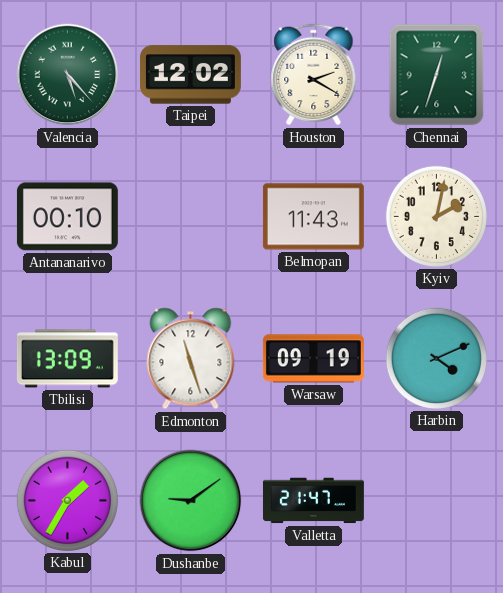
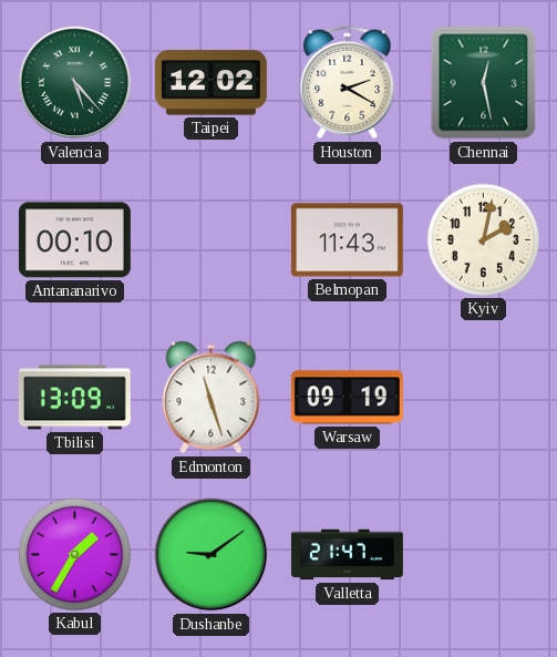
Chennai: 12:33 -> 12:28 (484, 83)
Harbin: 4:11 -> none (436, 358)
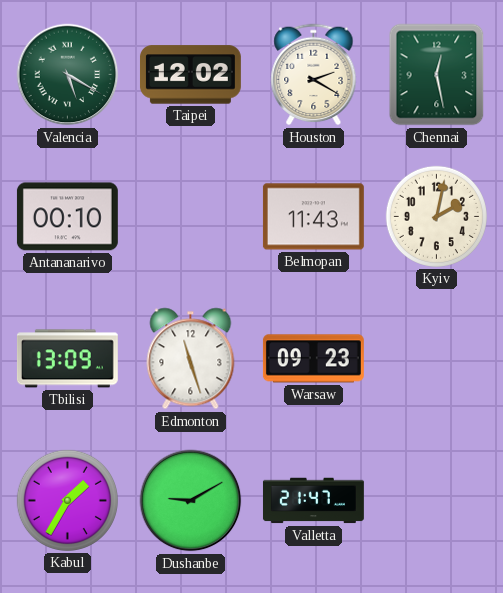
Valencia: 5:23 -> 5:20 (68, 75)
Warsaw: 09:19 -> 09:23 (313, 359)
Dushanbe: 9:09 -> 9:10 (191, 501)
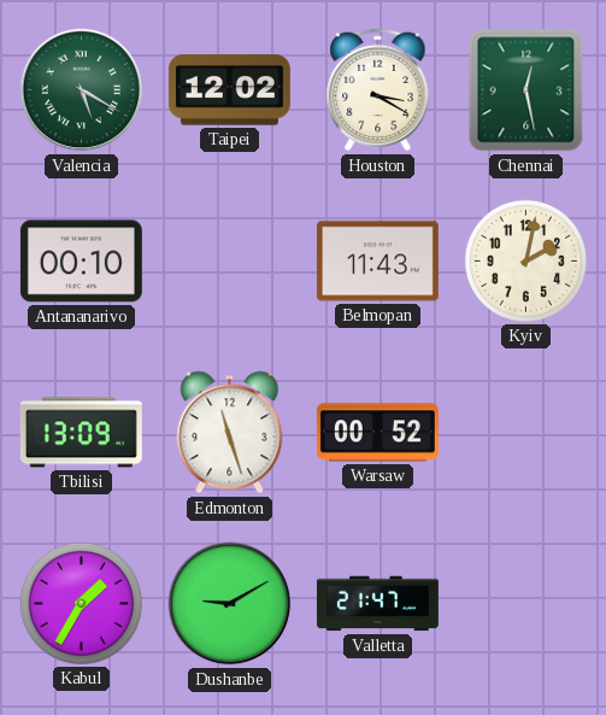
Houston: 2:20 -> 3:20 (378, 90)
Warsaw: 09:23 -> 00:52 (377, 433)
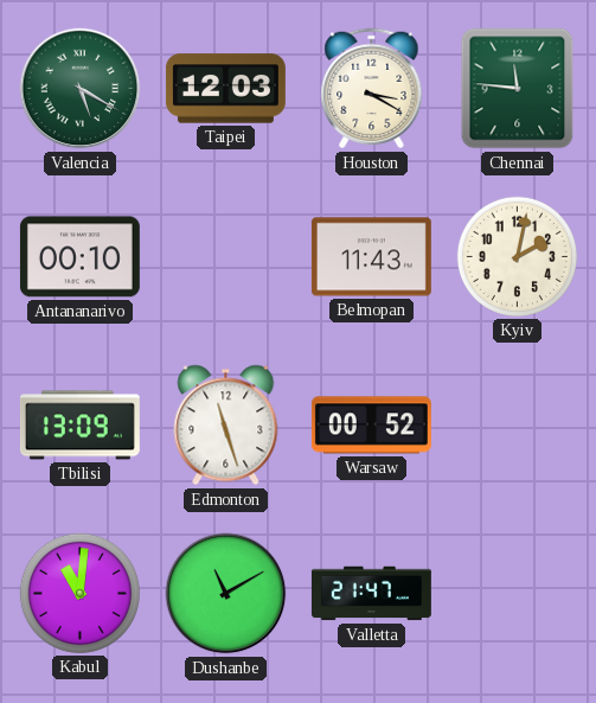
Taipei: 12:02 -> 12:03 (225, 89)
Chennai: 12:28 -> 11:46 (518, 89)
Kabul: 1:35 -> 11:01 (79, 593)
Dushanbe: 9:10 -> 11:10 (226, 594)
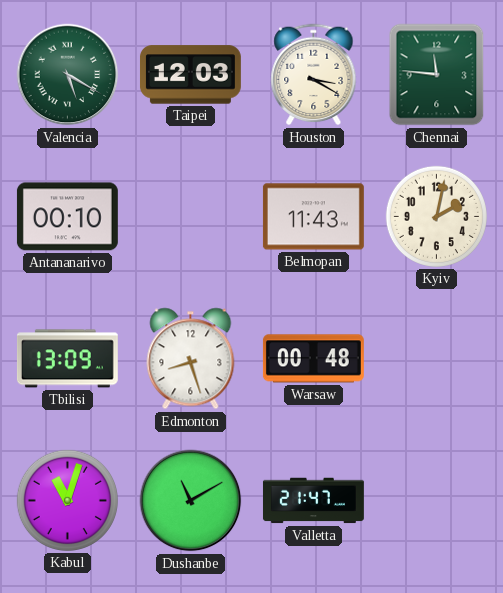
Edmonton: 11:27 -> 8:27 (191, 359)
Warsaw: 00:52 -> 00:48 (313, 359)
Kabul: 11:01 -> 11:03 (67, 500)
